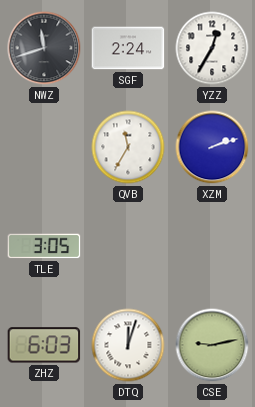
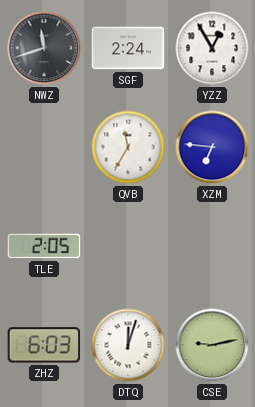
YZZ: 12:35 -> 12:55 (212, 48)
XZM: 2:12 -> 6:46 (212, 147)
TLE: 3:05 -> 2:05 (44, 246)
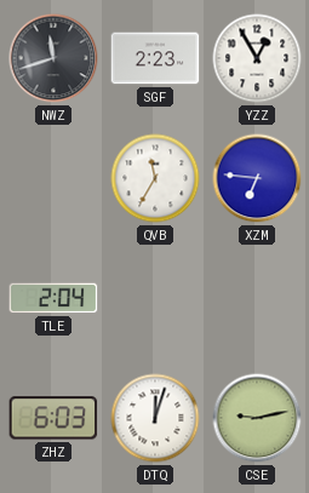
SGF: 2:24 -> 2:23 (155, 58)
TLE: 2:05 -> 2:04 (53, 298)
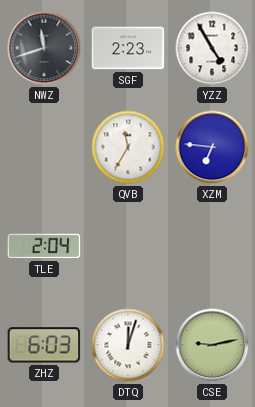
YZZ: 12:55 -> 4:55 (212, 48)
